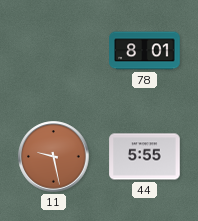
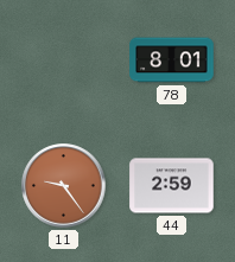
11: 9:28 -> 9:24 (64, 186)
44: 5:55 -> 2:59 (172, 186)
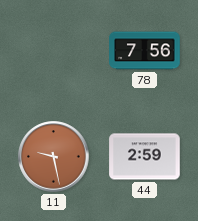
78: 8:01 -> 7:56 (145, 51)
11: 9:24 -> 9:28 (54, 157)
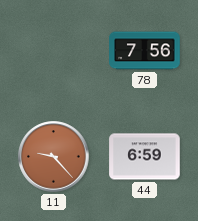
11: 9:28 -> 9:23 (54, 157)
44: 2:59 -> 6:59 (145, 157)
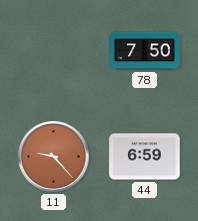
78: 7:56 -> 7:50 (145, 51)
